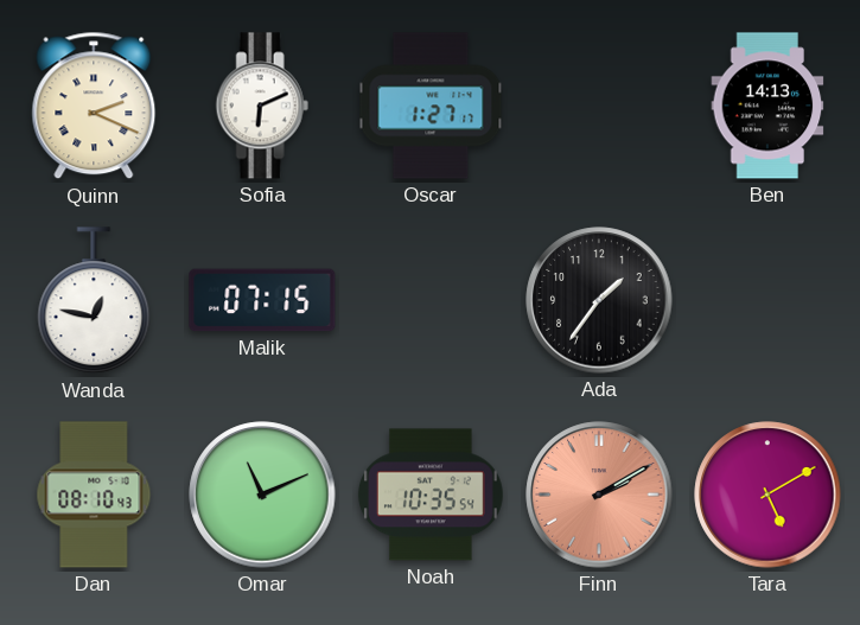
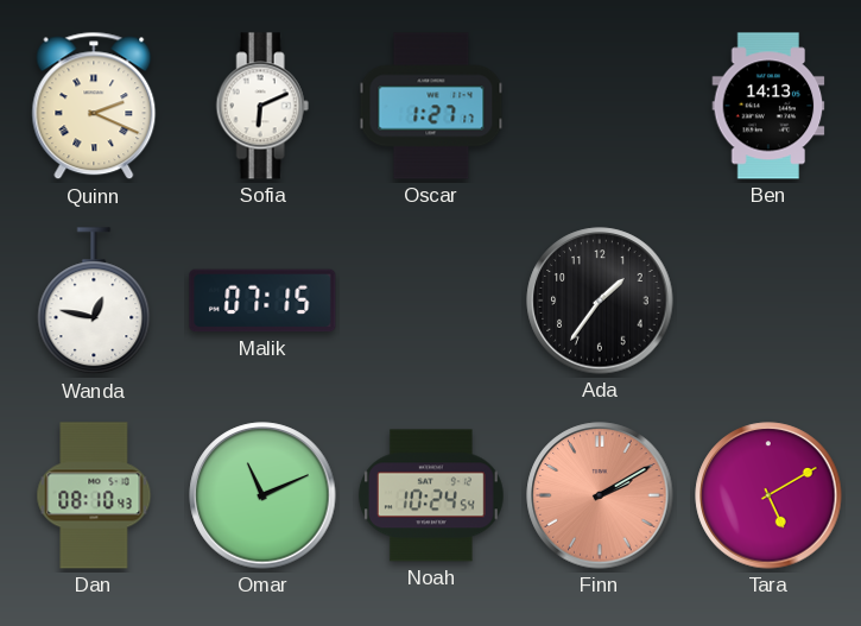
Noah: 10:35 -> 10:24 (431, 495)
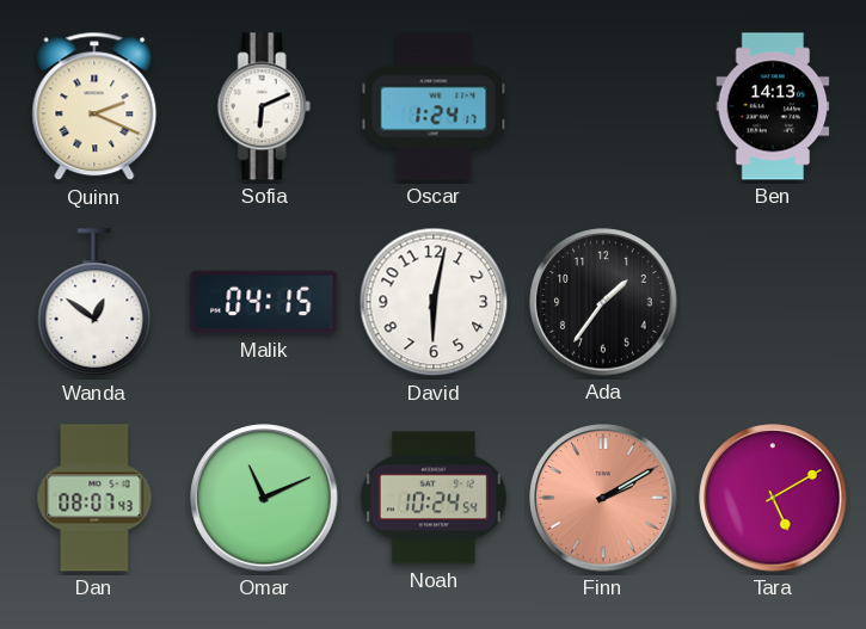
Oscar: 1:27 -> 1:24 (434, 106)
Wanda: 12:47 -> 12:51 (94, 303)
Malik: 07:15 -> 04:15 (264, 302)
David: none -> 6:02 (434, 302)
Dan: 08:10 -> 08:07 (94, 498)
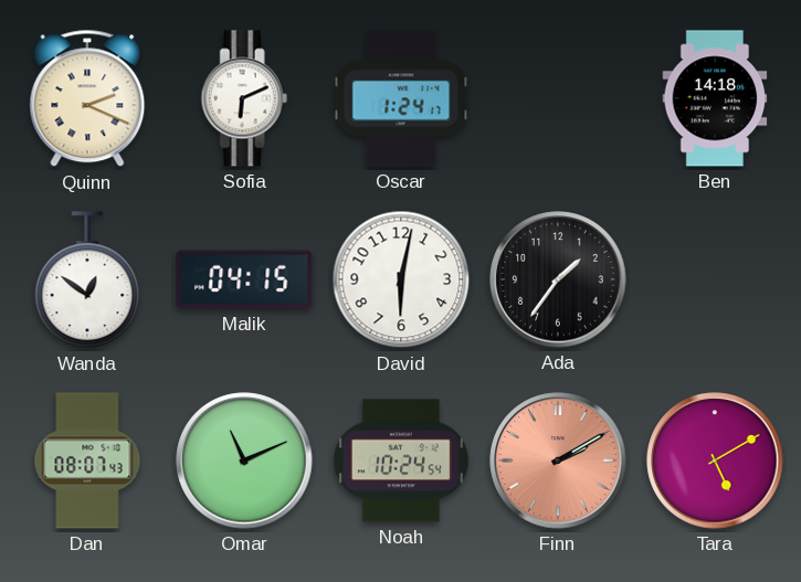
Ben: 14:13 -> 14:18 (715, 98)
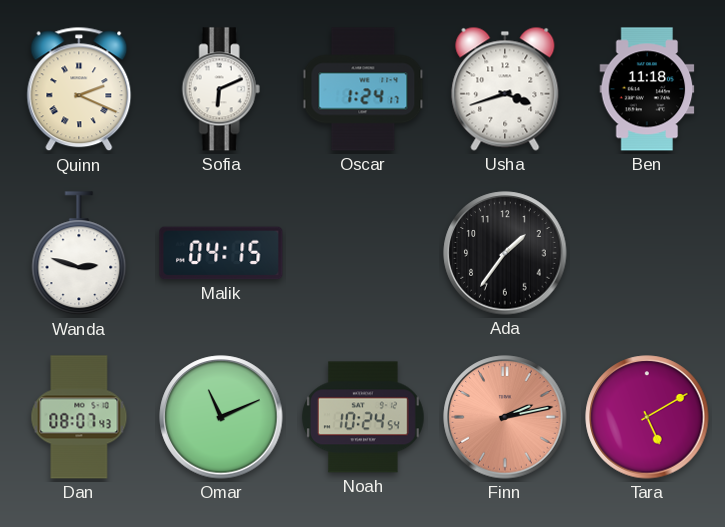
Usha: none -> 3:42 (505, 89)
Ben: 14:18 -> 11:18 (647, 89)
Wanda: 12:51 -> 2:48 (79, 254)
David: 6:02 -> none (401, 279)
Finn: 2:10 -> 2:13 (505, 417)
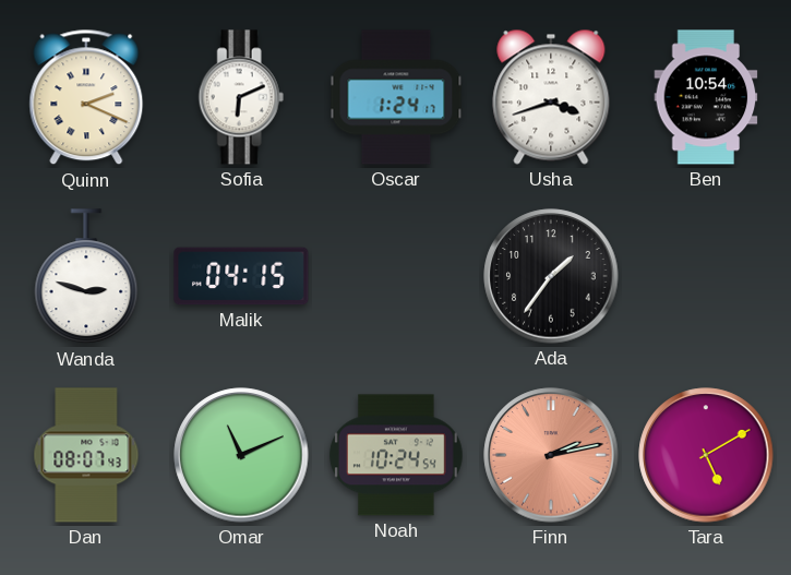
Ben: 11:18 -> 10:54 (706, 97)
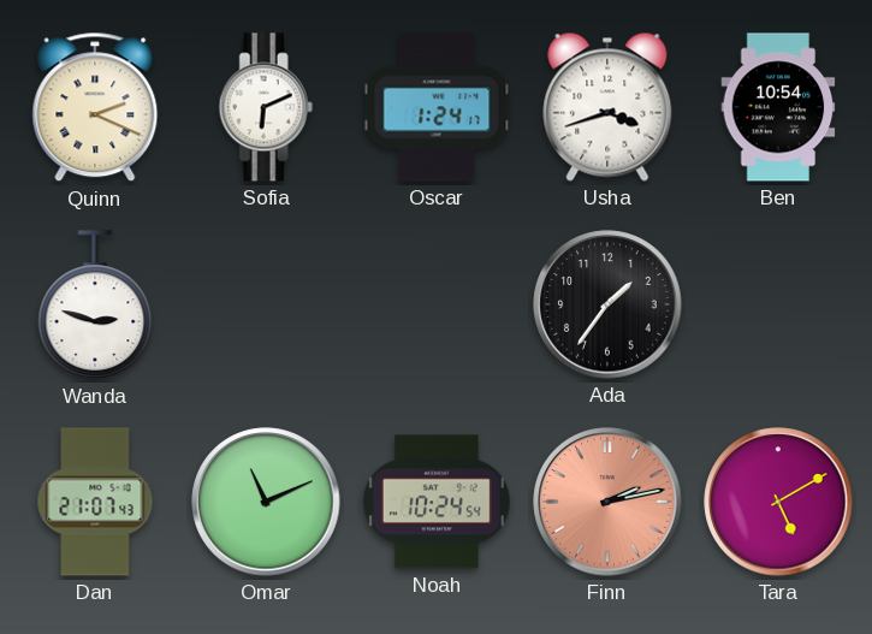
Malik: 04:15 -> none (241, 276)
Dan: 08:07 -> 21:07 (95, 502)
